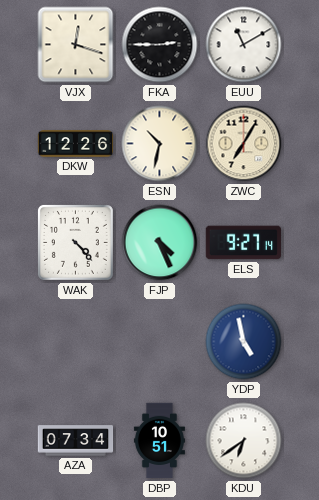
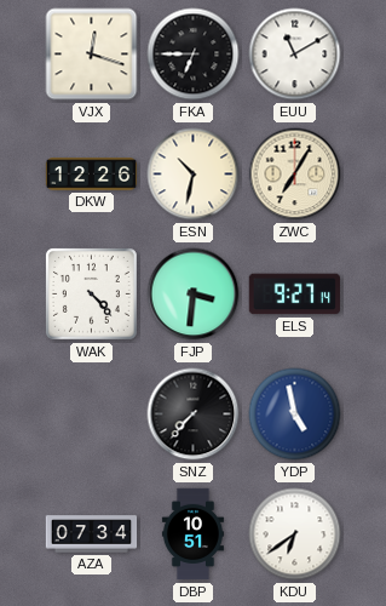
FKA: 2:45 -> 6:45 (194, 55)
FJP: 4:26 -> 3:31 (194, 295)
SNZ: none -> 7:37 (194, 415)
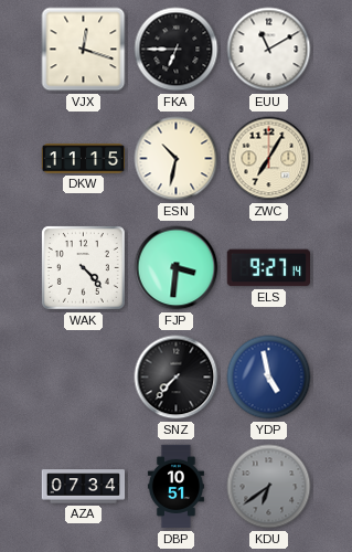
DKW: 12:26 -> 11:15 (84, 159)
KDU dial: white -> grey (269, 487)
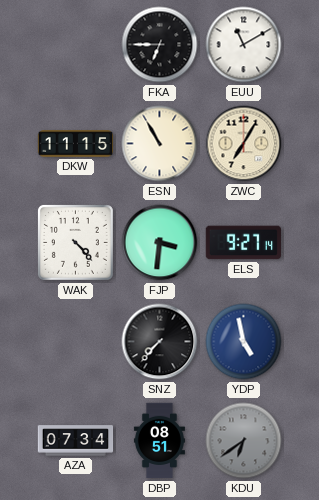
VJX: 12:18 -> none (84, 50)
ESN: 10:32 -> 10:55 (160, 144)
DBP: 10:51 -> 08:51 (159, 441)
